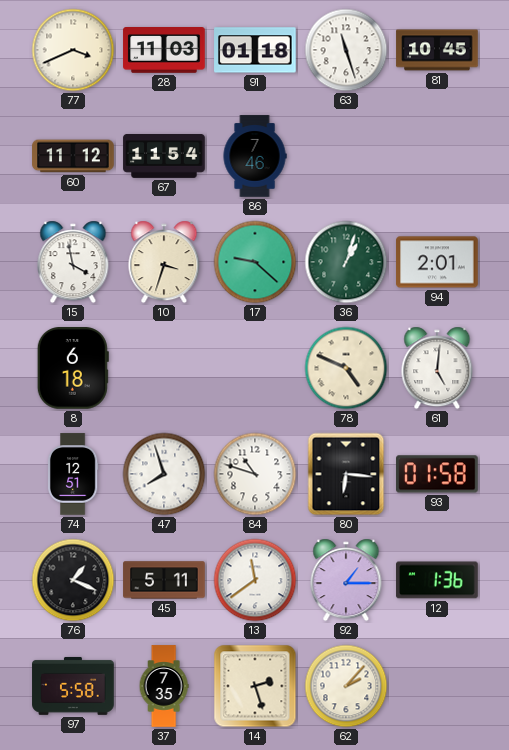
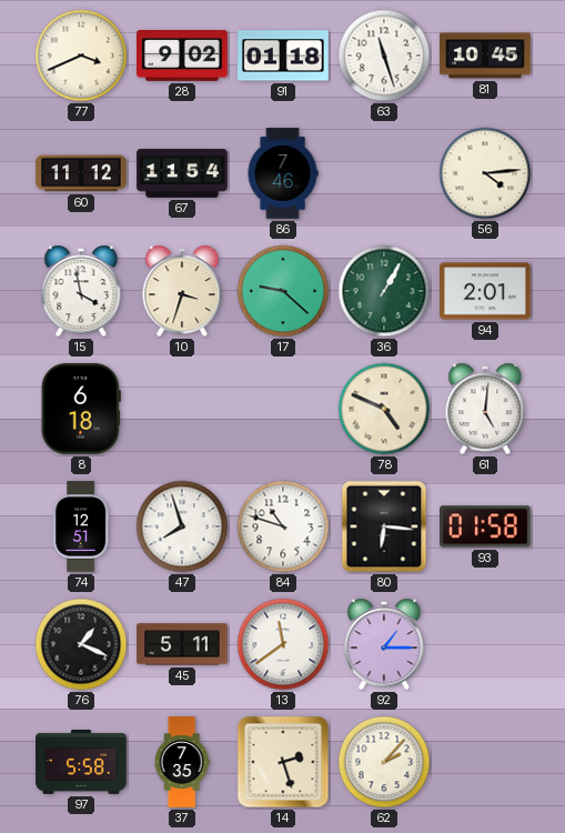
28: 11:03 -> 9:02 (182, 57)
56: none -> 4:14 (485, 173)
36: 1:03 -> 1:05 (384, 291)
12: 1:36 -> none (437, 580)
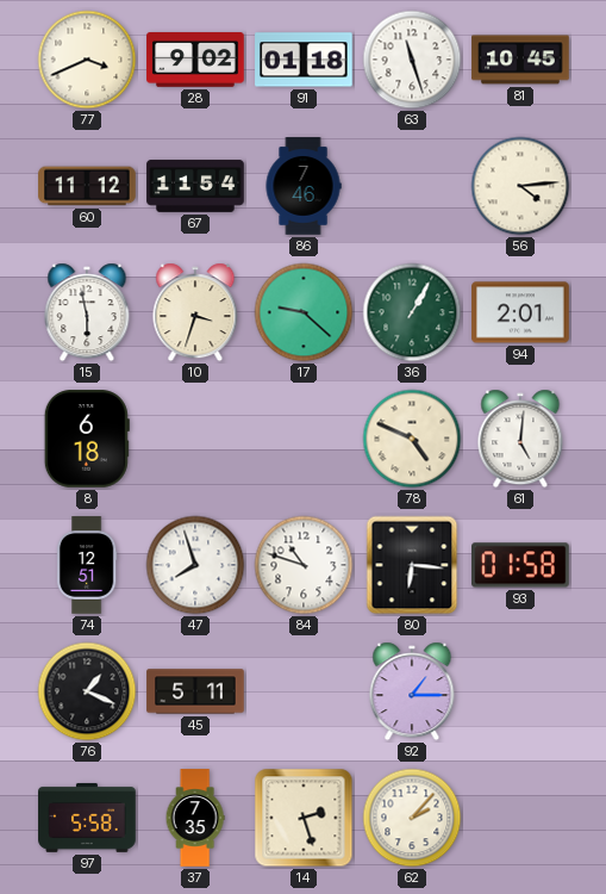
15: 3:58 -> 5:58 (87, 312)
13: 11:39 -> none (283, 644)
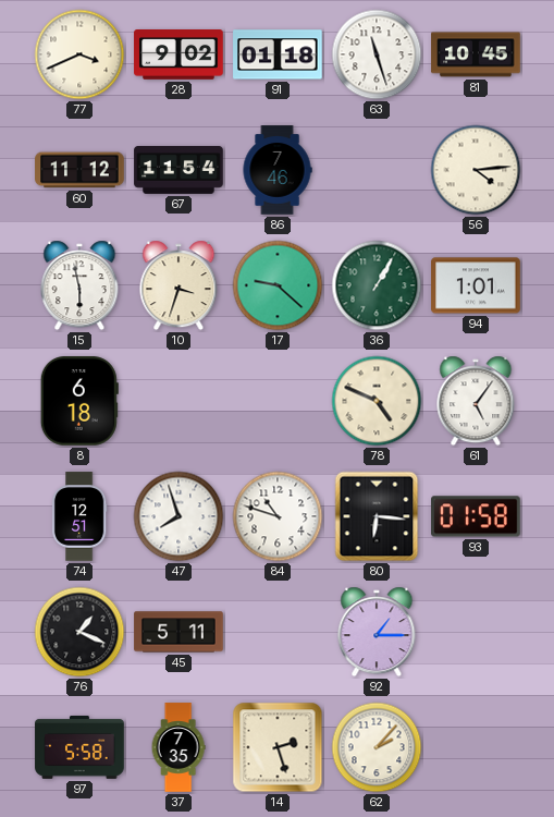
94: 2:01 -> 1:01 (476, 285)
61: 5:01 -> 5:06 (476, 401)
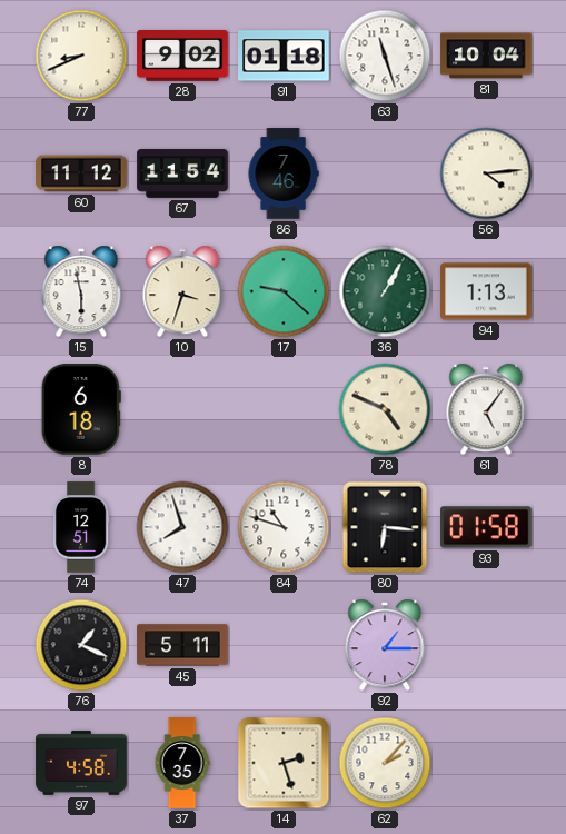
77: 3:41 -> 8:41 (81, 56)
81: 10:45 -> 10:04 (486, 56)
94: 1:01 -> 1:13 (486, 291)
97: 5:58 -> 4:58 (81, 763)
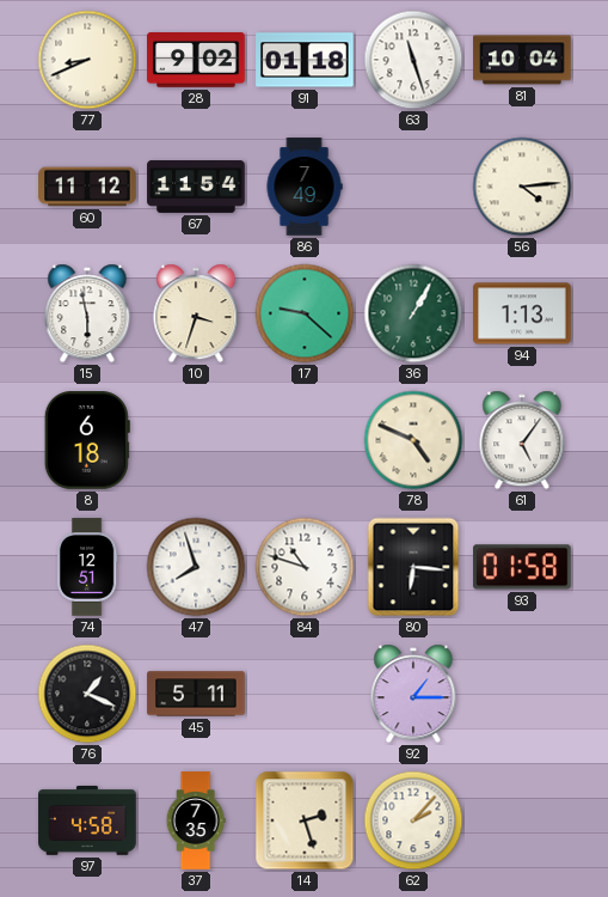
86: 7:46 -> 7:49 (305, 187)
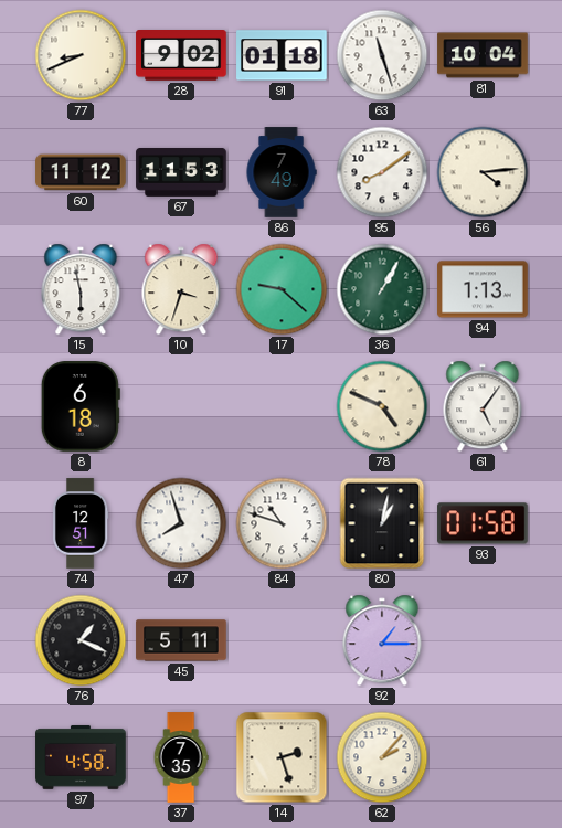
67: 11:54 -> 11:53 (181, 173)
95: none -> 8:09 (382, 172)
80: 6:16 -> 1:02 (382, 523)
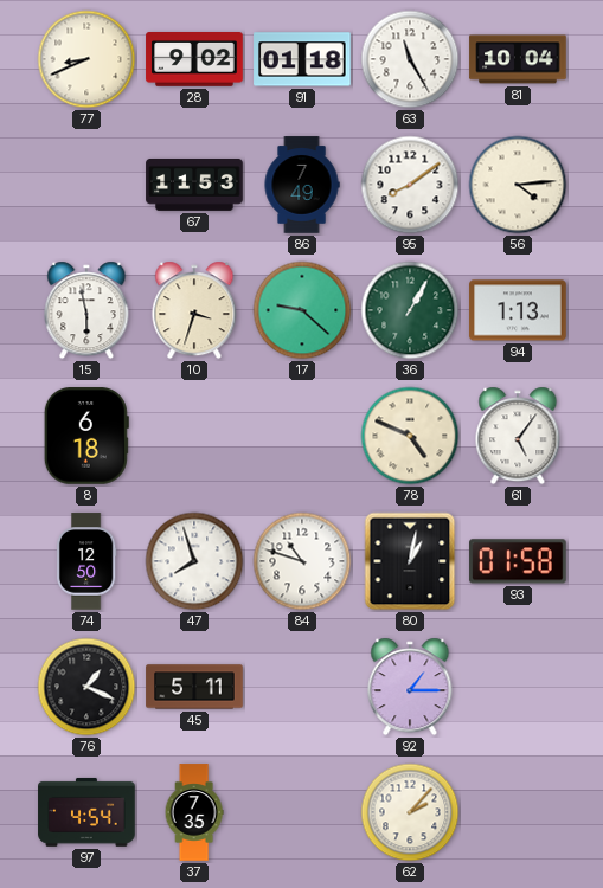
63: 11:27 -> 11:25 (410, 59)
60: 11:12 -> none (81, 172)
74: 12:51 -> 12:50 (86, 561)
97: 4:58 -> 4:54 (86, 812)
14: 2:27 -> none (282, 757)
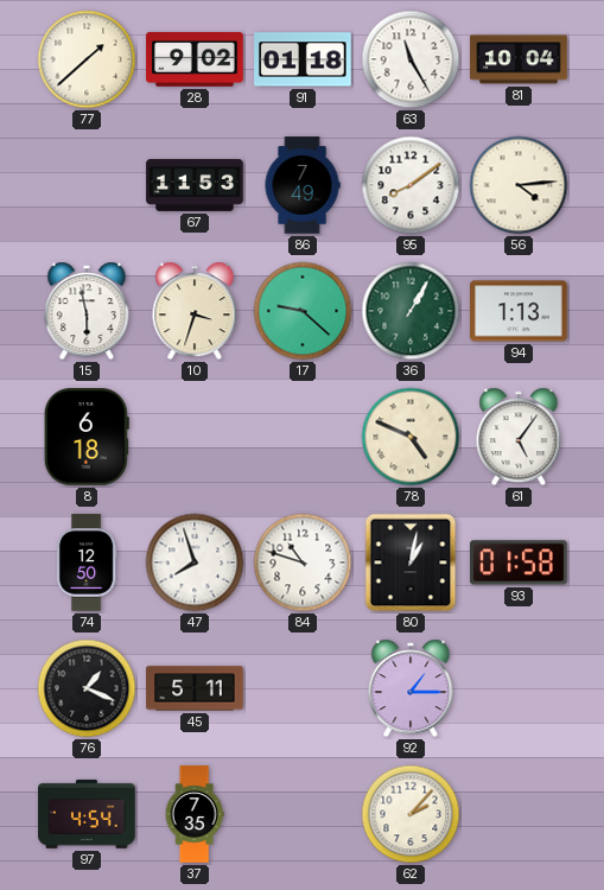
77: 8:41 -> 1:38 (87, 59)
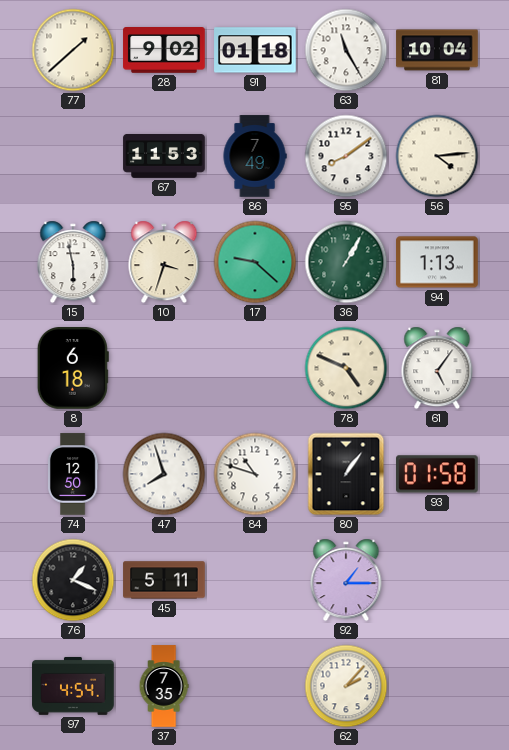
80: 1:02 -> 1:06 (346, 474)
